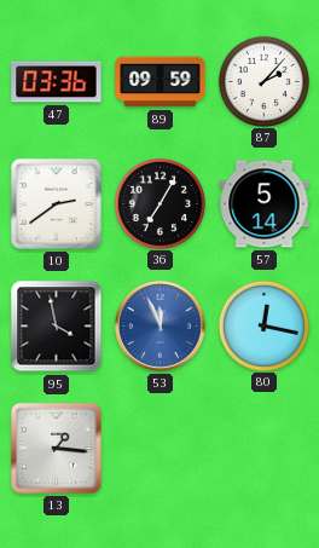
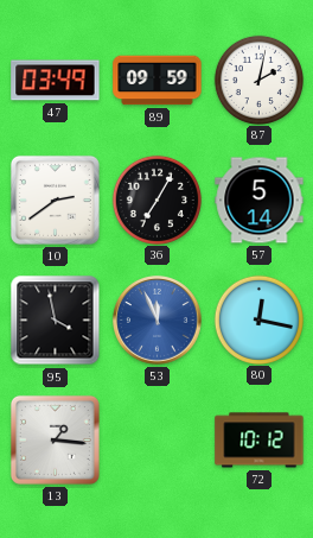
47: 03:36 -> 03:49 (56, 81)
87: 2:07 -> 2:02 (258, 80)
72: none -> 10:12 (260, 441)
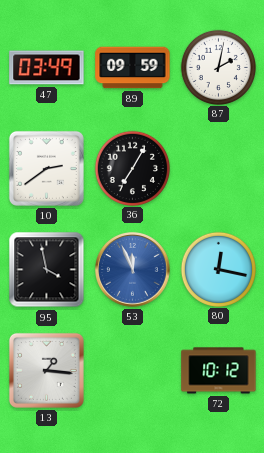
57: 5:14 -> none (260, 201)
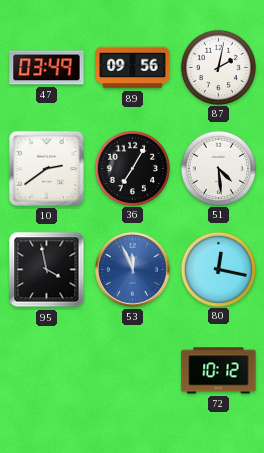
89: 09:59 -> 09:56 (133, 68)
51: none -> 4:29 (218, 168)
13: 1:16 -> none (46, 370)
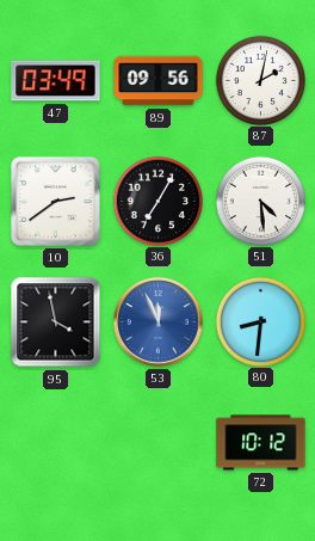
80: 12:17 -> 8:31 (260, 321)
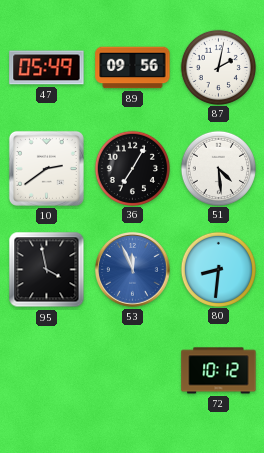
47: 03:49 -> 05:49 (47, 68)
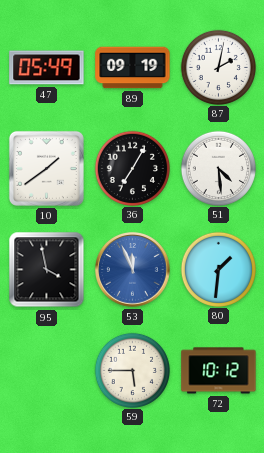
89: 09:56 -> 09:19 (133, 68)
10: 2:39 -> 1:39 (46, 168)
80: 8:31 -> 1:31 (218, 269)
59: none -> 5:45 (132, 370)
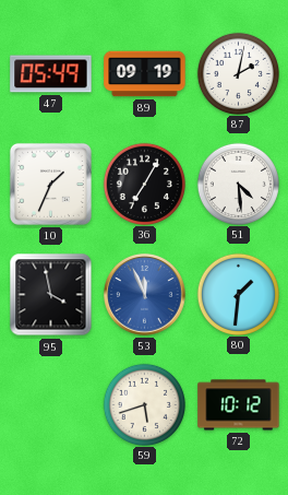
10: 1:39 -> 1:34 (50, 184)
59: 5:45 -> 5:42 (144, 404)
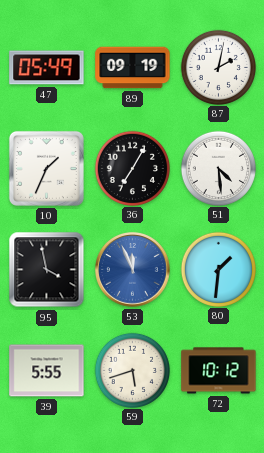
39: none -> 5:55 (47, 371)
